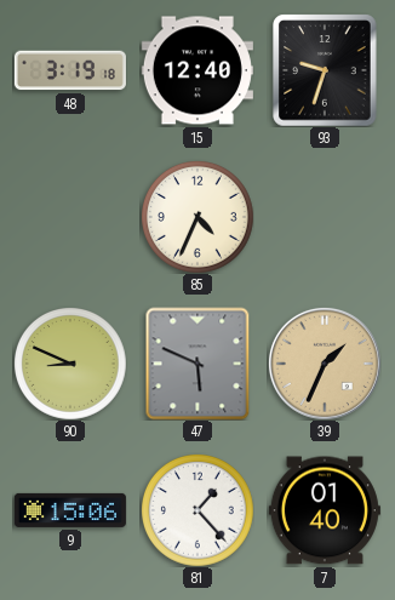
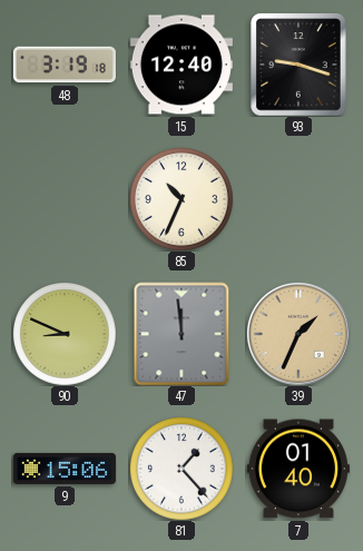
93: 9:33 -> 9:18 (298, 65)
85: 4:34 -> 10:34 (181, 199)
47: 5:49 -> 11:59 (181, 334)
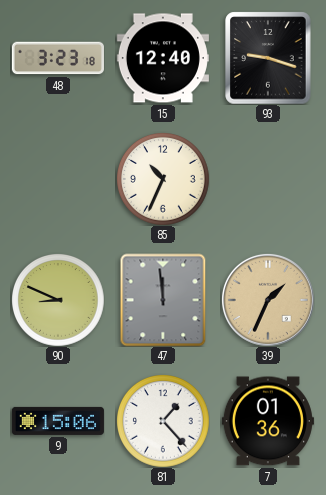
48: 3:19 -> 3:23 (58, 58)
7: 01:40 -> 01:36 (268, 421)
